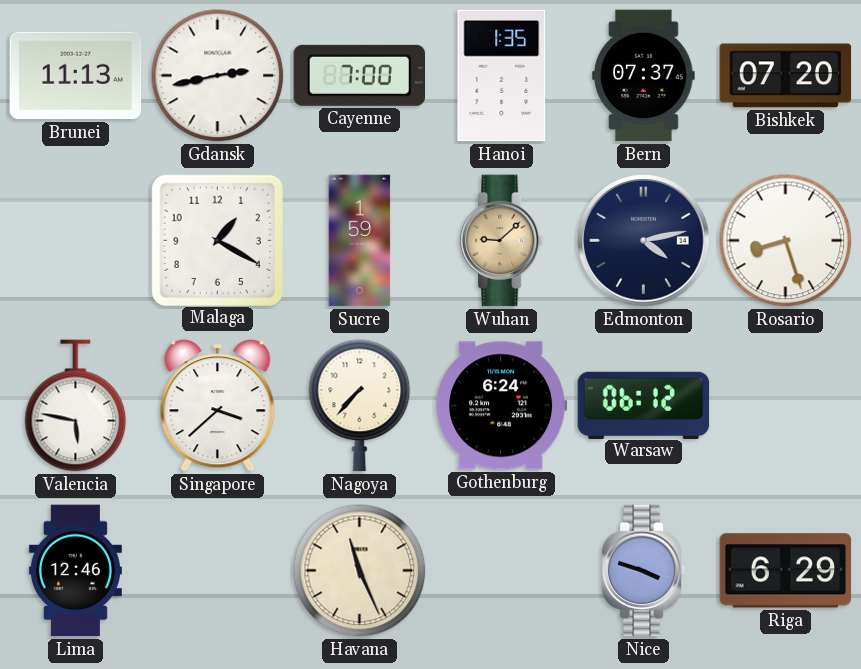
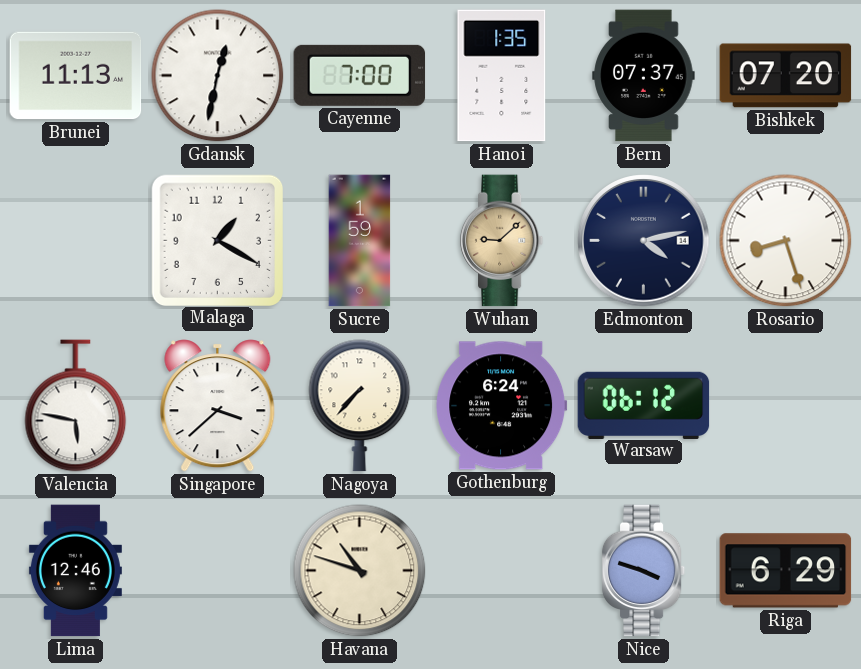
Gdansk: 2:43 -> 12:32 (218, 76)
Havana: 11:26 -> 10:48 (360, 571)
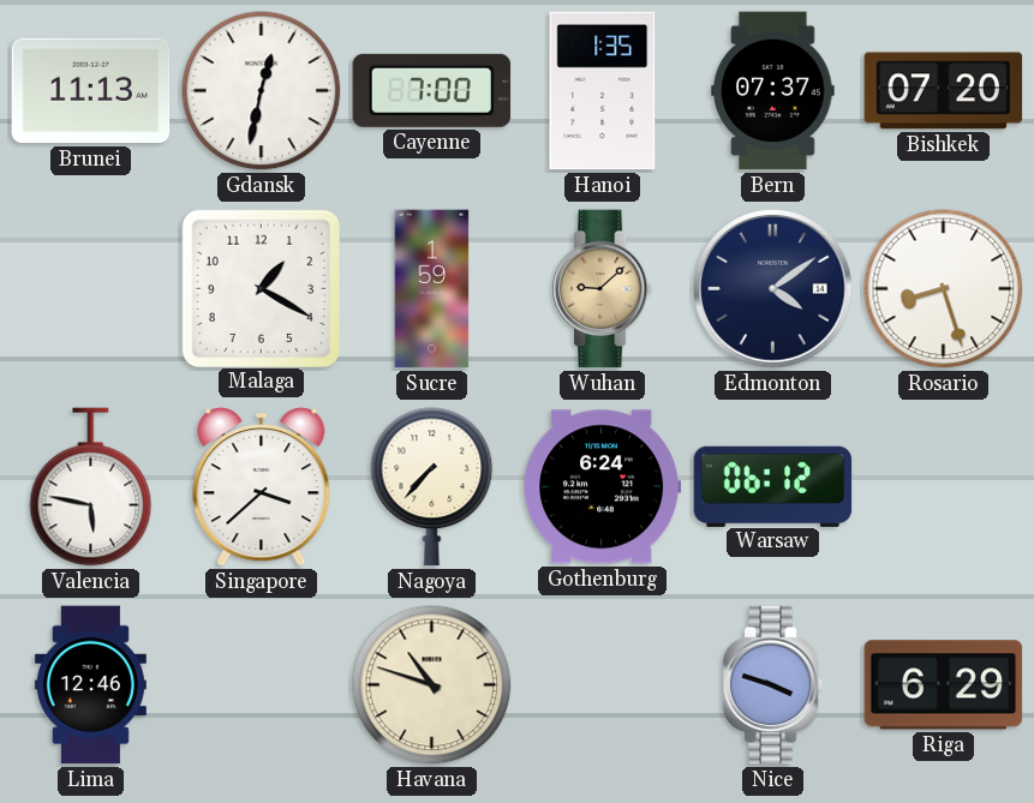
Edmonton: 4:13 -> 4:09 (773, 289)
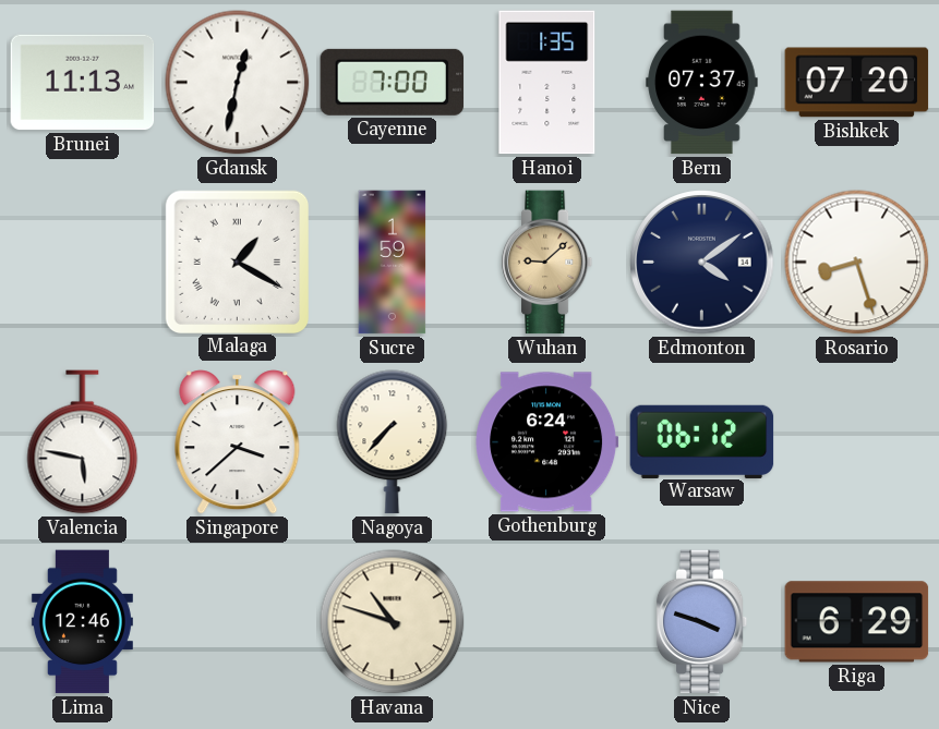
Malaga numerals: Arabic -> Roman (237, 262)
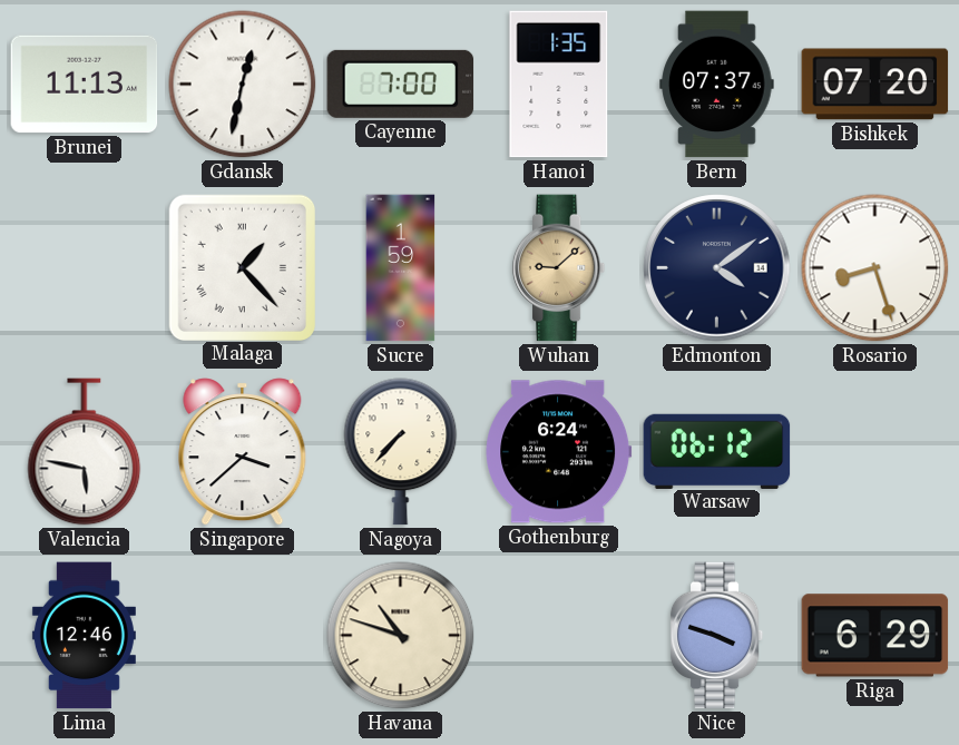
Malaga: 1:20 -> 1:23 (242, 267)
